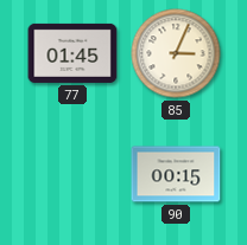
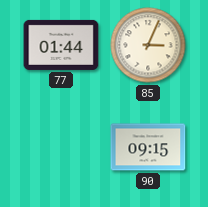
77: 01:45 -> 01:44 (61, 45)
90: 00:15 -> 09:15 (148, 147)
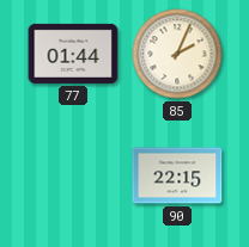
85: 3:04 -> 2:04 (177, 54)
90: 09:15 -> 22:15 (177, 175)
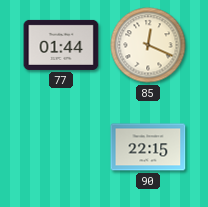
85: 2:04 -> 12:19 (148, 45)
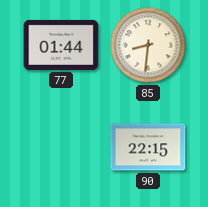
85: 12:19 -> 8:31 (148, 45)
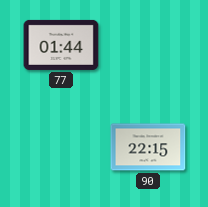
85: 8:31 -> none (148, 45)
